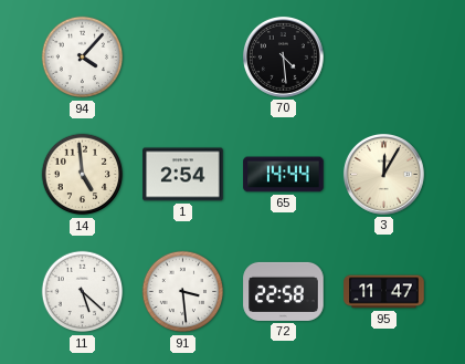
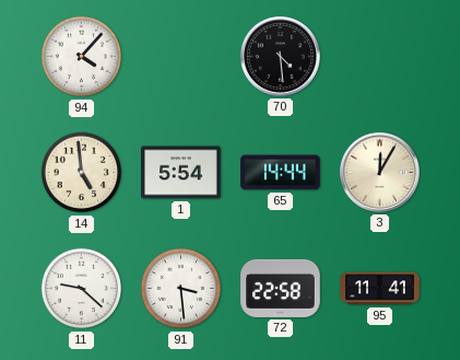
1: 2:54 -> 5:54 (181, 173)
11: 5:22 -> 9:22 (82, 289)
95: 11:47 -> 11:41 (380, 289)
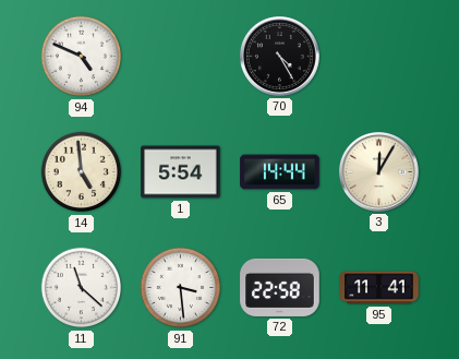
94: 4:07 -> 4:49 (82, 57)
70: 4:29 -> 4:25 (279, 56)
11: 9:22 -> 11:22 (82, 288)
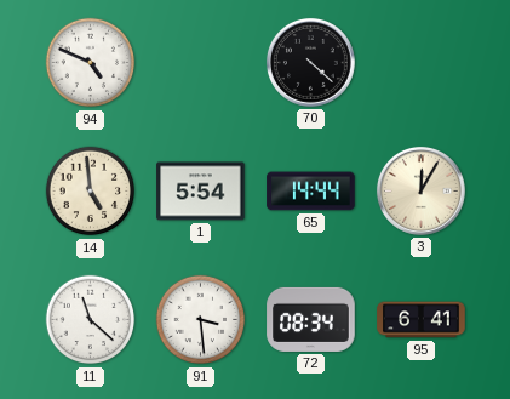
70: 4:25 -> 4:22 (310, 62)
72: 22:58 -> 08:34 (311, 319)
95: 11:41 -> 6:41 (422, 320)
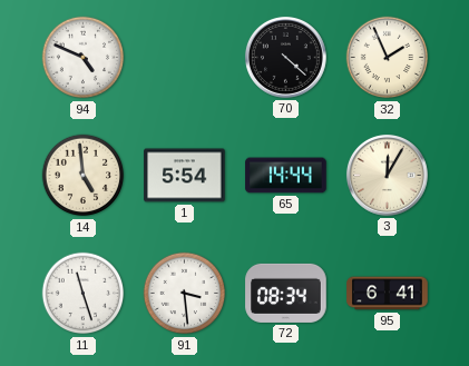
32: none -> 1:56 (388, 58)
11: 11:22 -> 11:27 (84, 294)
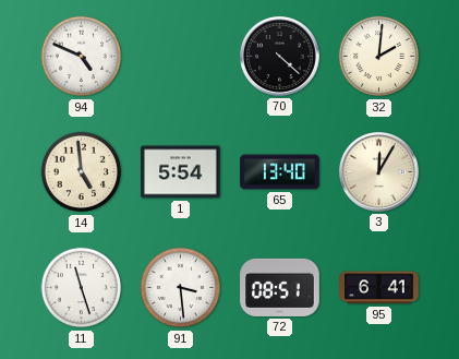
32: 1:56 -> 2:01 (379, 57)
65: 14:44 -> 13:40 (280, 172)
72: 08:34 -> 08:51 (280, 287)
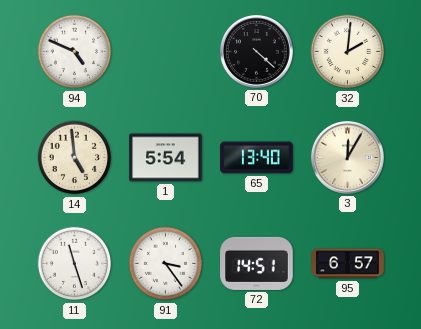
91: 3:29 -> 3:24 (166, 264)
72: 08:51 -> 14:51 (257, 263)
95: 6:41 -> 6:57 (348, 264)
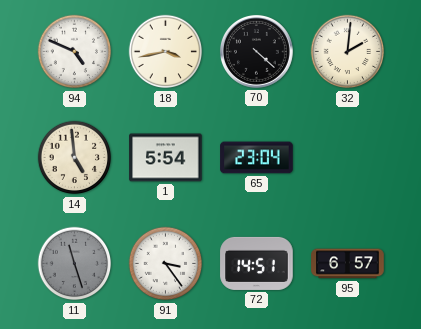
18: none -> 3:43 (166, 52)
65: 13:40 -> 23:04 (257, 158)
3: 12:05 -> none (347, 157)
11 dial: white -> grey (75, 264)
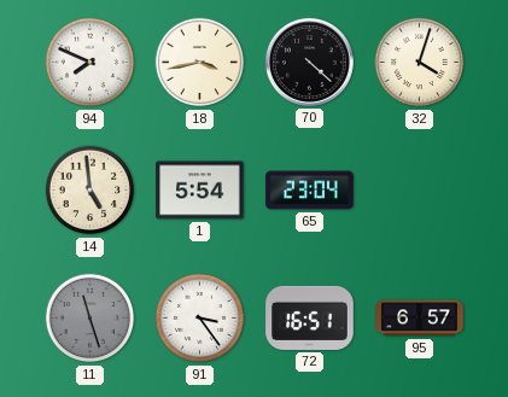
94: 4:49 -> 7:49 (90, 63)
32: 2:01 -> 4:03 (420, 63)
72: 14:51 -> 16:51 (310, 317)
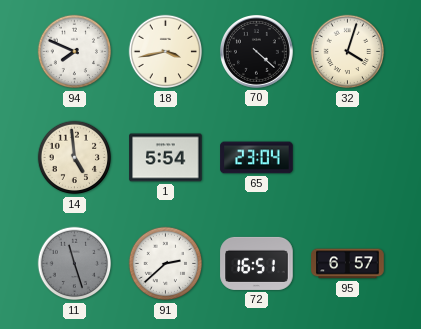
91: 3:24 -> 2:38 (166, 264)
